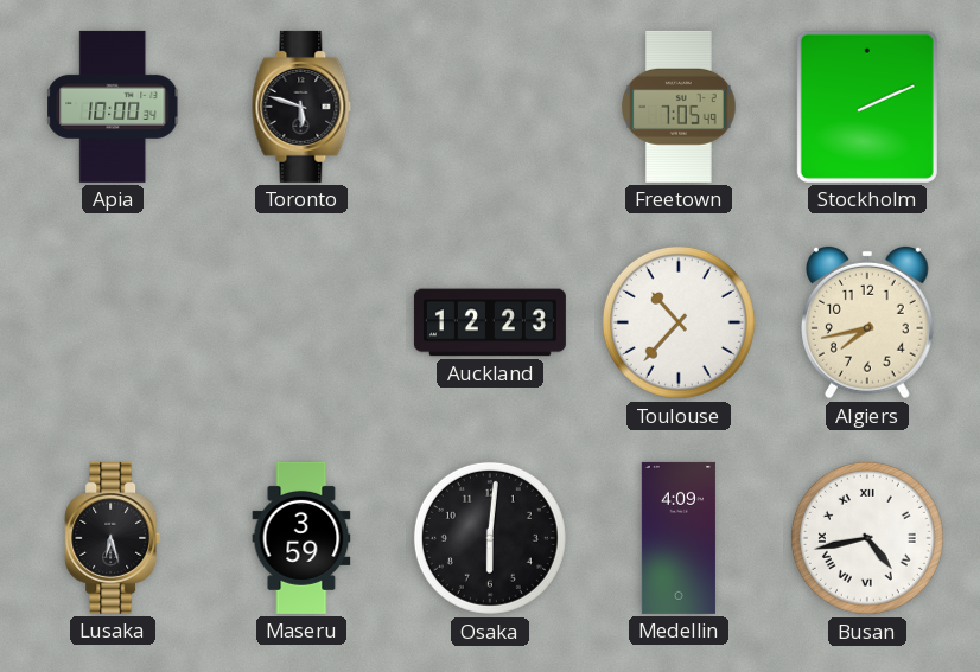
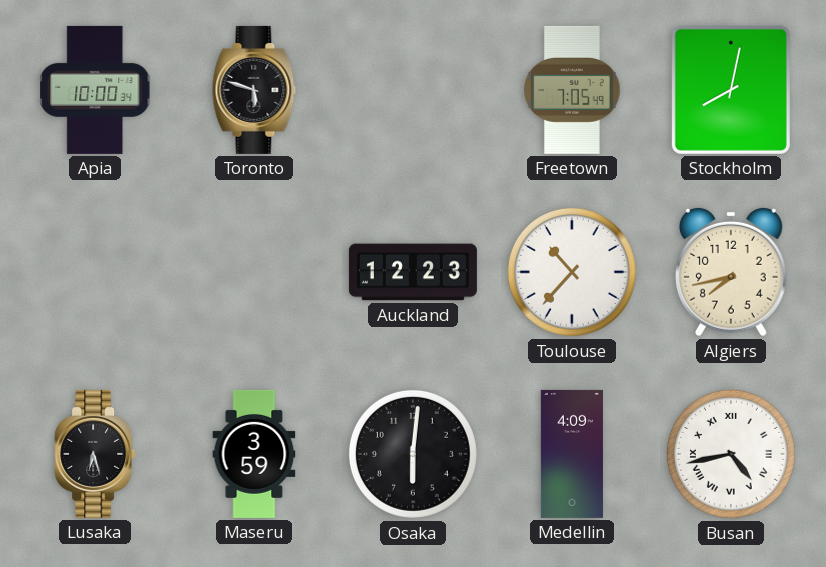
Stockholm: 2:11 -> 8:02 (731, 90)
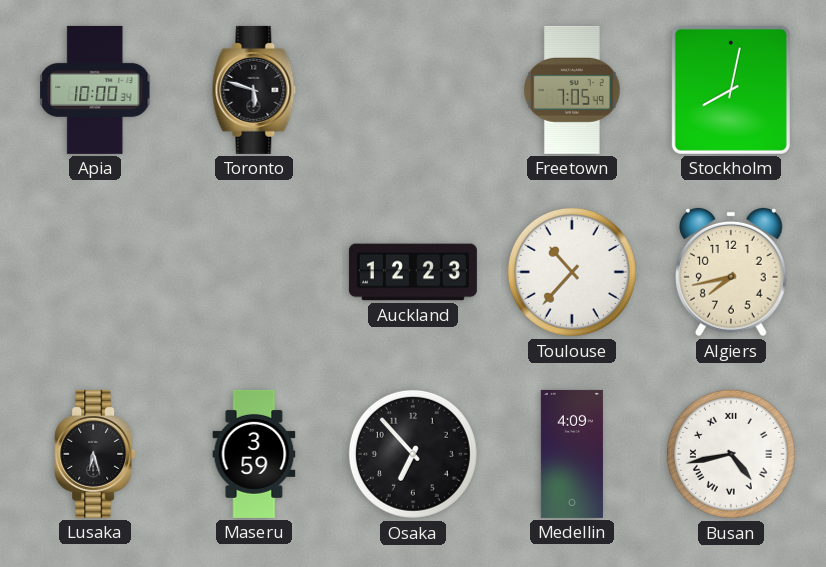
Osaka: 6:01 -> 6:53 (413, 454)
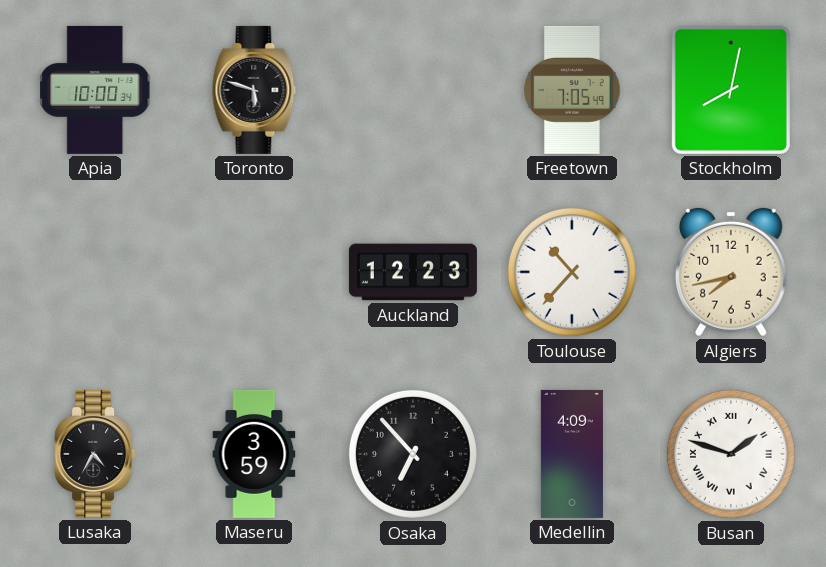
Lusaka: 6:27 -> 4:35 (95, 454)
Busan: 4:43 -> 1:48 (731, 454)
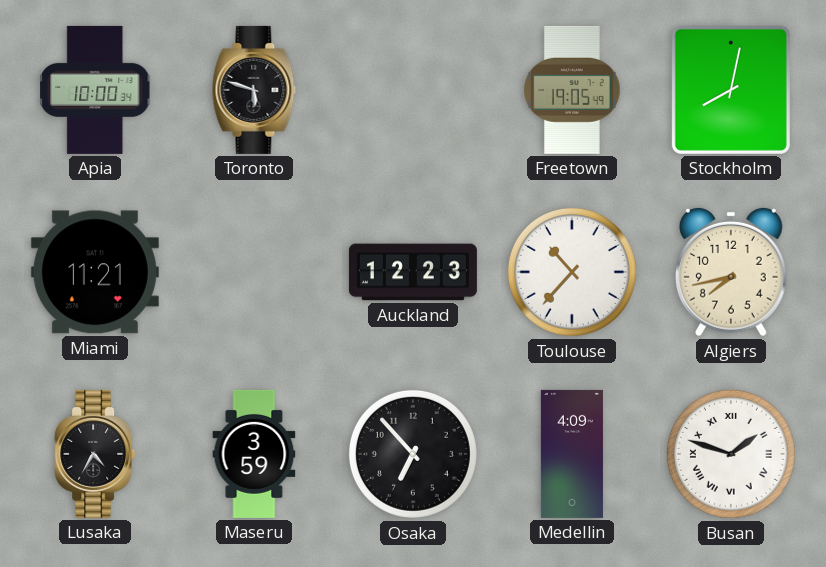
Freetown: 7:05 -> 19:05 (572, 90)
Miami: none -> 11:21 (95, 272)
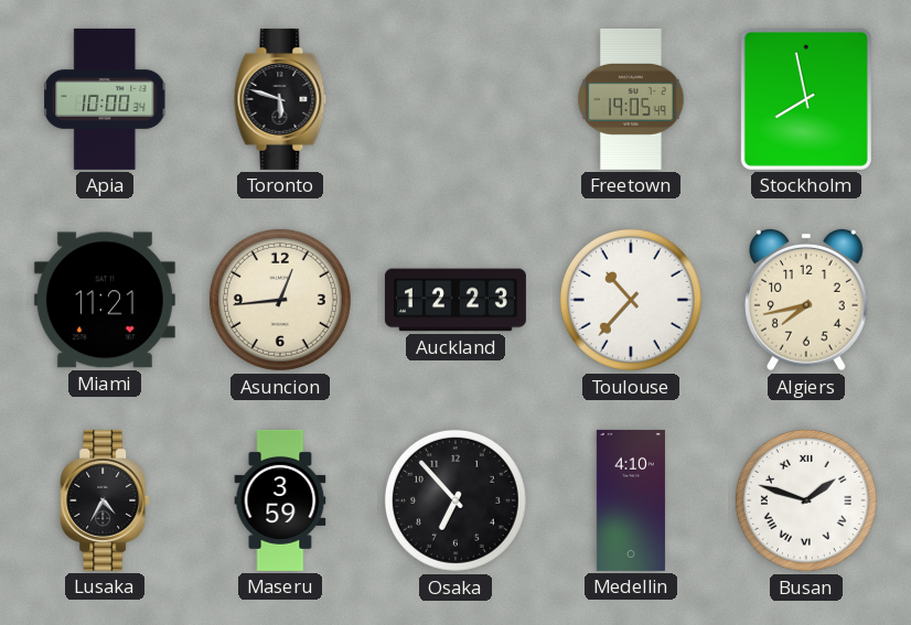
Stockholm: 8:02 -> 7:58 (806, 99)
Asuncion: none -> 12:44 (280, 300)
Medellin: 4:09 -> 4:10 (631, 500)
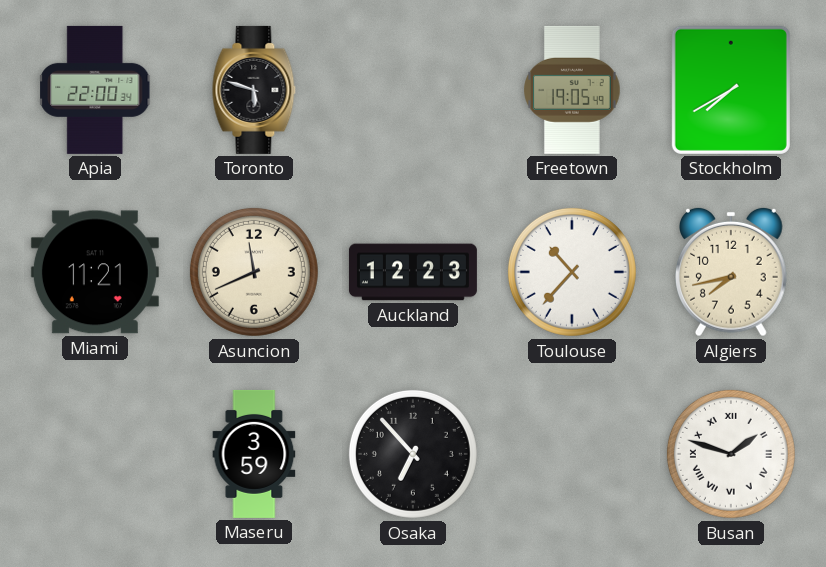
Apia: 10:00 -> 22:00 (96, 90)
Stockholm: 7:58 -> 7:40 (731, 90)
Asuncion: 12:44 -> 11:41 (254, 272)
Lusaka: 4:35 -> none (105, 500)
Medellin: 4:10 -> none (631, 500)
